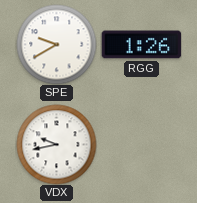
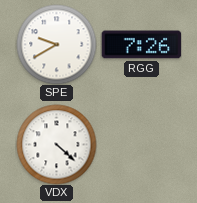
RGG: 1:26 -> 7:26 (141, 45)
VDX: 9:43 -> 4:22 (56, 144)
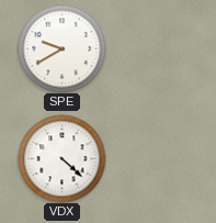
RGG: 7:26 -> none (141, 45)
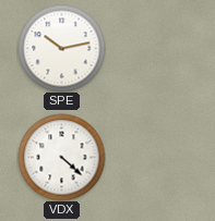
SPE: 9:40 -> 10:13 (61, 48)
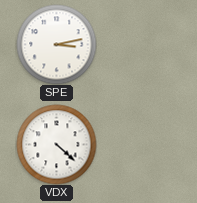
SPE: 10:13 -> 3:13 (56, 44)
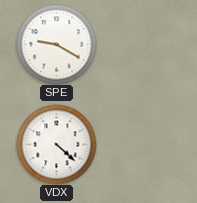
SPE: 3:13 -> 9:20 (56, 44)
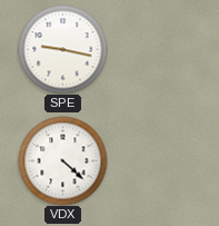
SPE: 9:20 -> 9:17 (62, 49)
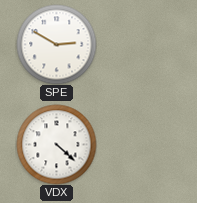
SPE: 9:17 -> 2:50 (56, 44)
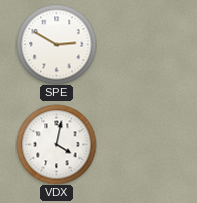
VDX: 4:22 -> 4:02 (56, 144)
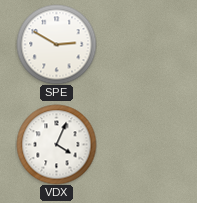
VDX: 4:02 -> 4:04 (56, 144)
